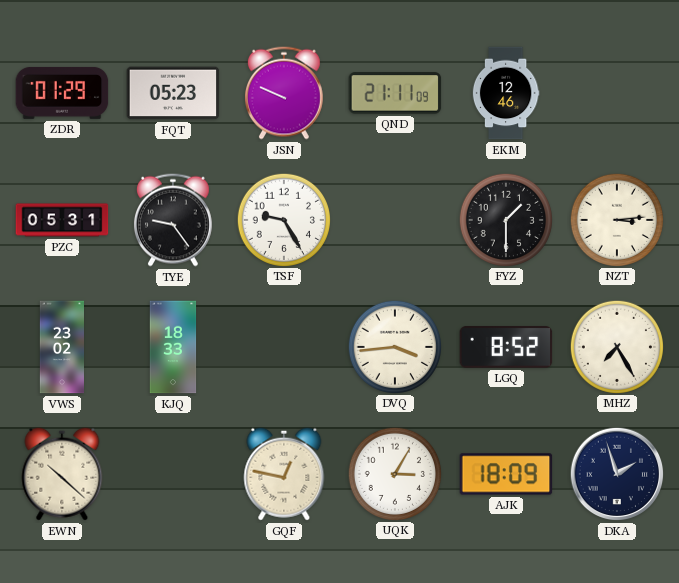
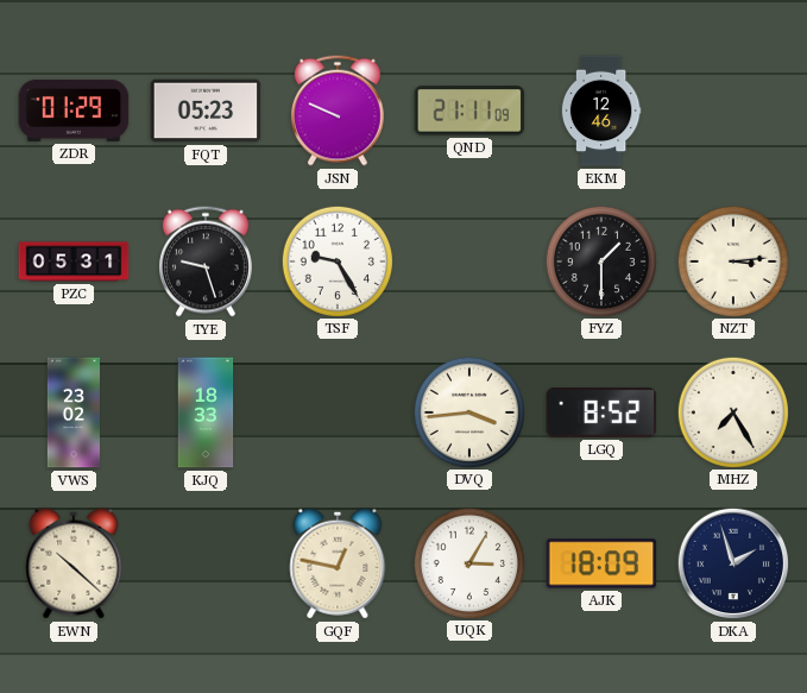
TYE: 9:24 -> 9:27 (206, 262)
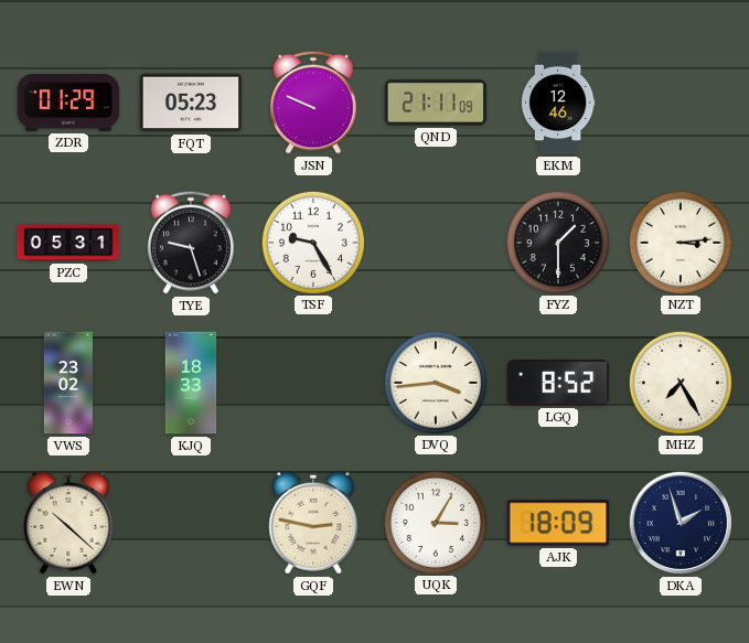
GQF: 12:47 -> 2:47 (313, 523)
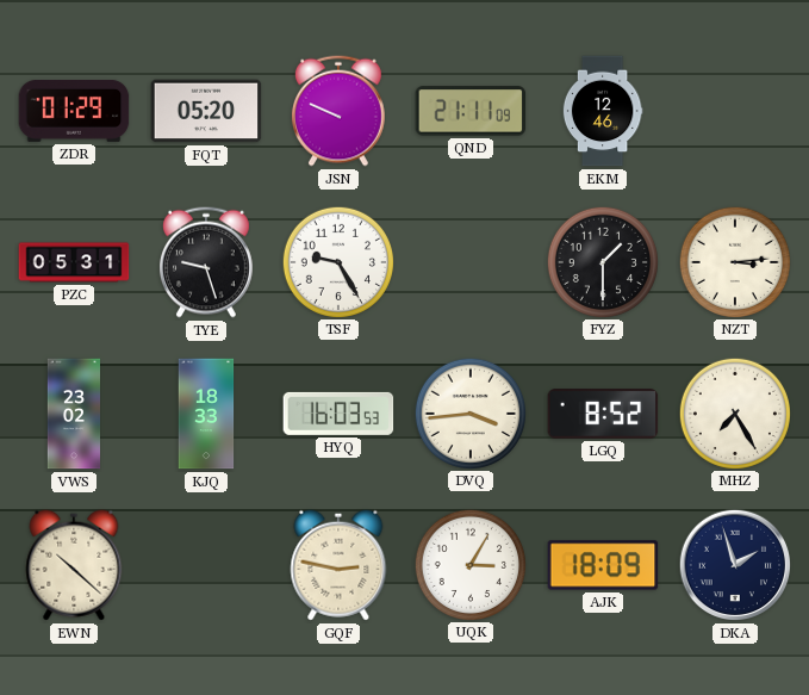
FQT: 05:23 -> 05:20 (206, 111)
HYQ: none -> 16:03 (338, 414)
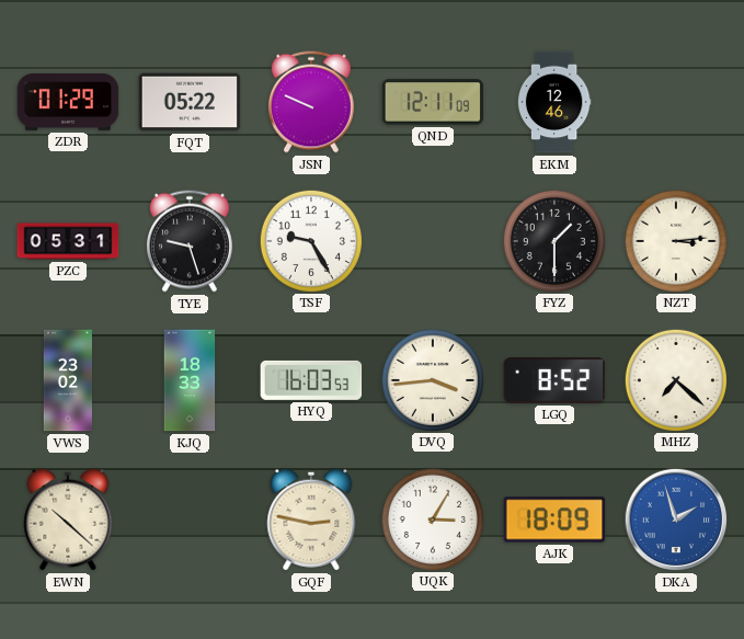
FQT: 05:20 -> 05:22 (190, 102)
QND: 21:11 -> 12:11 (433, 102)
MHZ: 7:25 -> 7:22 (675, 379)
DKA dial: navy -> blue (676, 520)
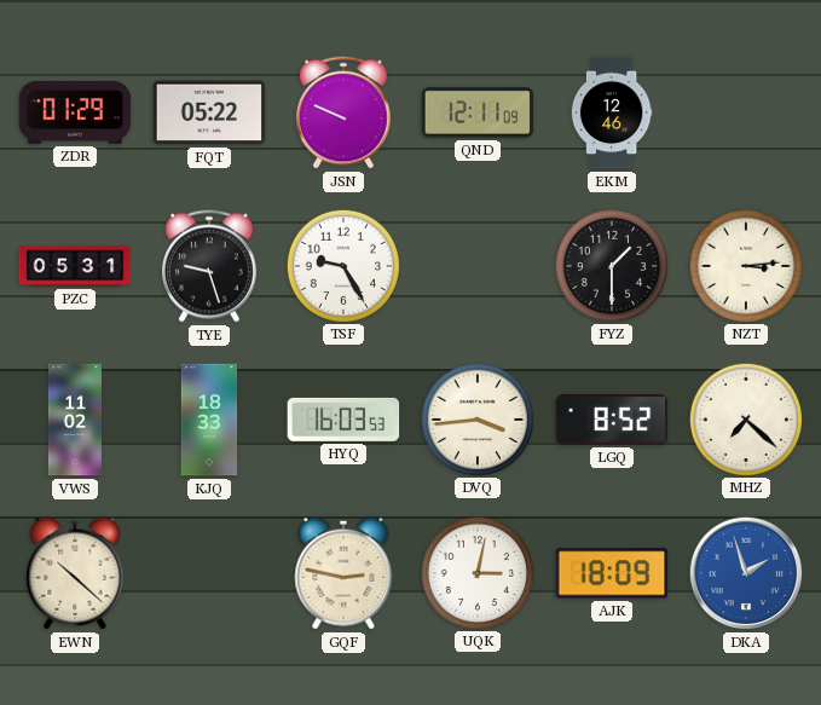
VWS: 23:02 -> 11:02 (74, 420)
UQK: 3:05 -> 3:02 (476, 572)
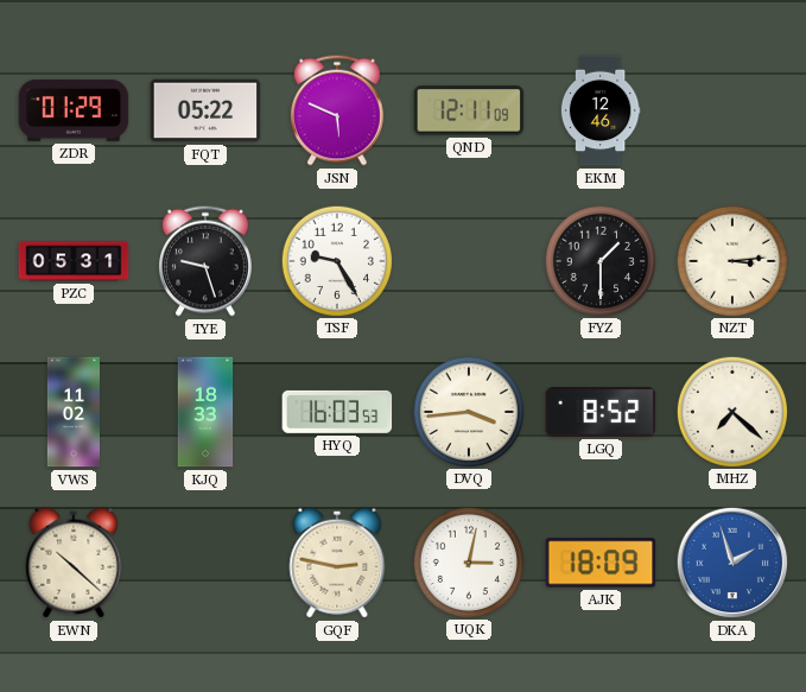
JSN: 9:49 -> 5:49 (337, 110)
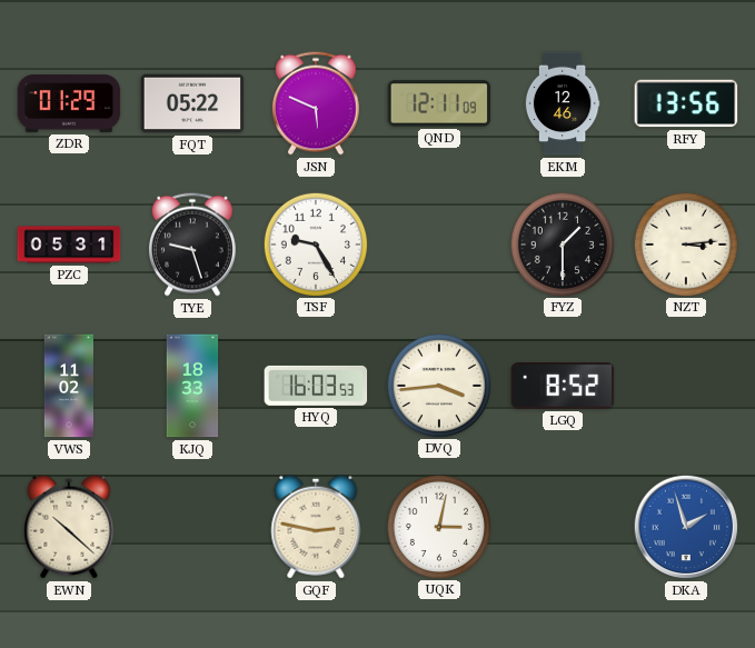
RFY: none -> 13:56 (686, 103)
MHZ: 7:22 -> none (731, 411)
AJK: 18:09 -> none (601, 563)
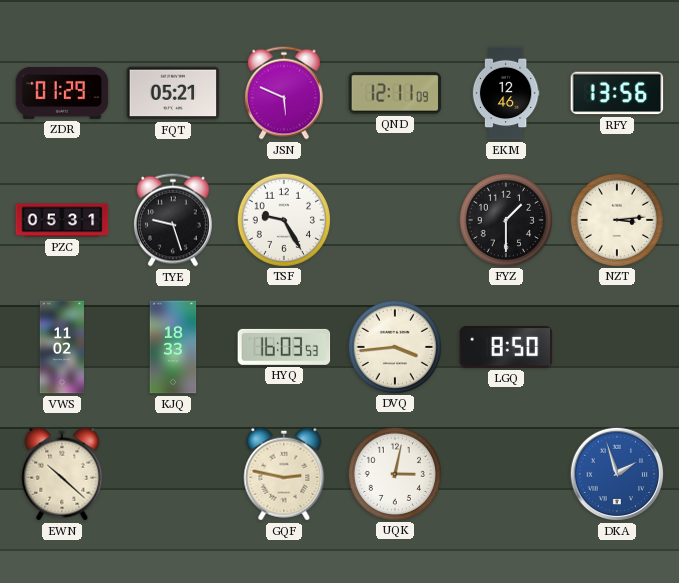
FQT: 05:22 -> 05:21 (173, 93)
LGQ: 8:52 -> 8:50 (506, 348)
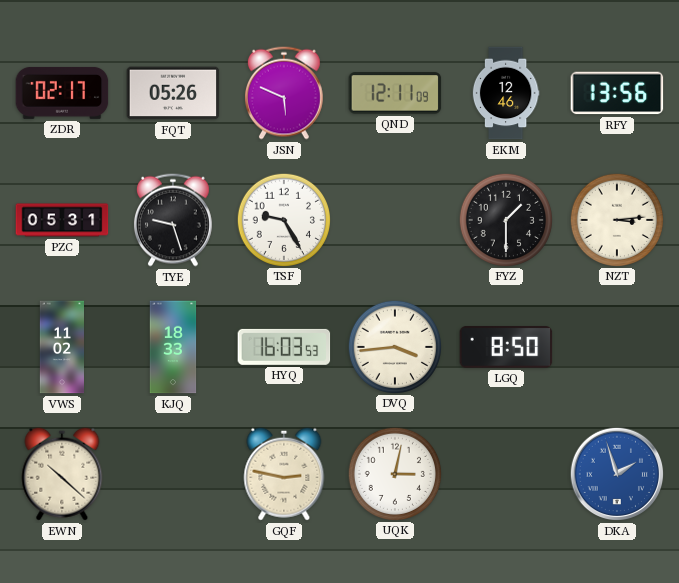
ZDR: 01:29 -> 02:17 (62, 93)
FQT: 05:21 -> 05:26 (173, 93)
